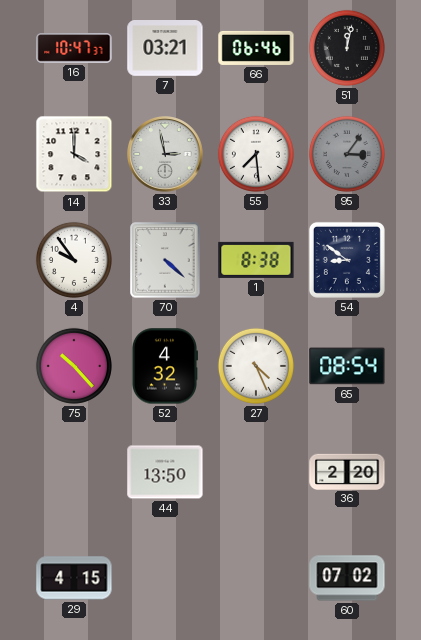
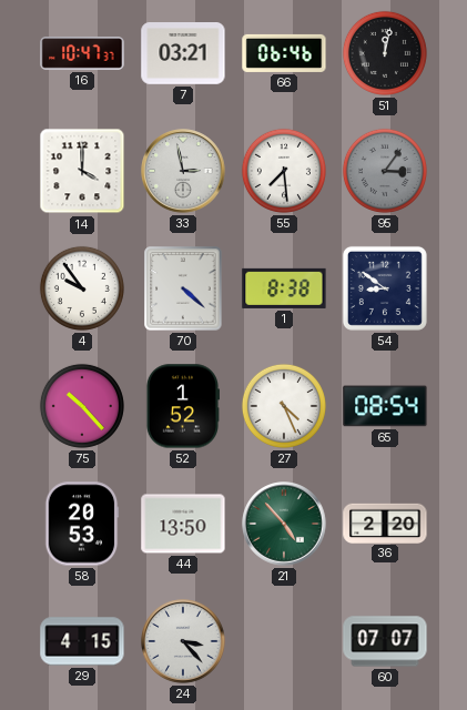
52: 4:32 -> 1:52 (182, 406)
58: none -> 20:53 (82, 524)
21: none -> 4:53 (284, 524)
24: none -> 3:23 (183, 641)
60: 07:02 -> 07:07 (385, 641)
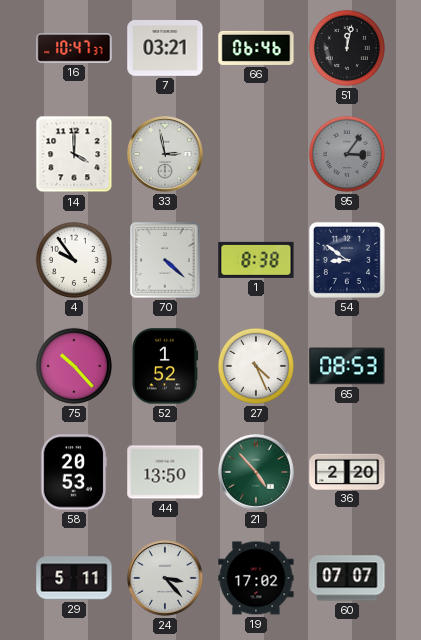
55: 7:29 -> none (284, 171)
65: 08:54 -> 08:53 (347, 366)
29: 4:15 -> 5:11 (74, 578)
19: none -> 17:02 (256, 578)
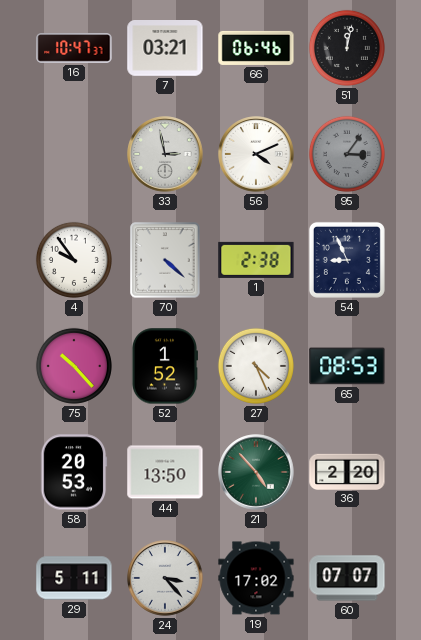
14: 4:00 -> none (74, 154)
56: none -> 4:11 (256, 154)
1: 8:38 -> 2:38 (256, 260)
54: 8:51 -> 8:56 (347, 260)
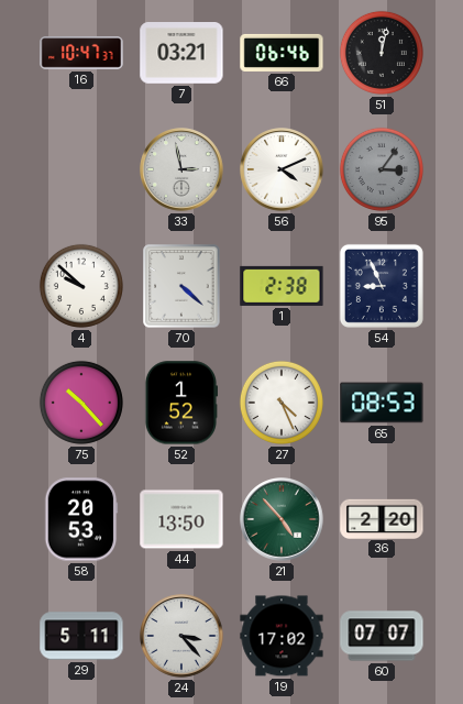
4: 9:54 -> 9:52 (81, 286)
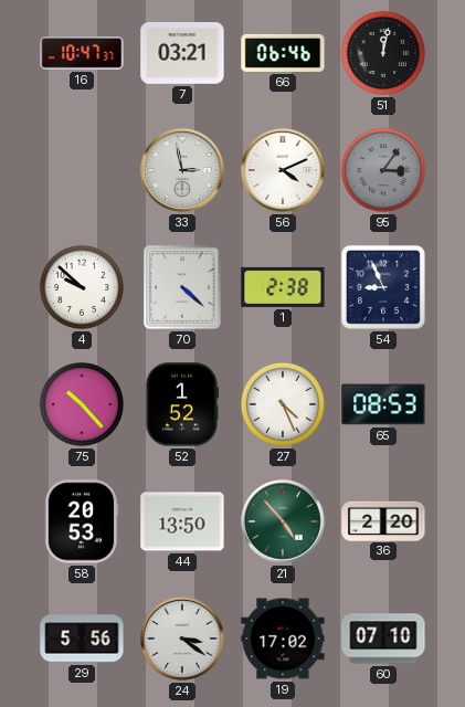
29: 5:11 -> 5:56 (82, 639)
24: 3:23 -> 3:21 (182, 639)
60: 07:07 -> 07:10 (383, 639)
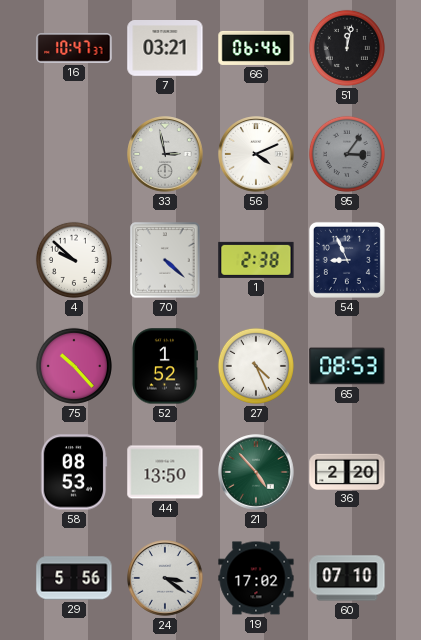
58: 20:53 -> 08:53 (74, 472)
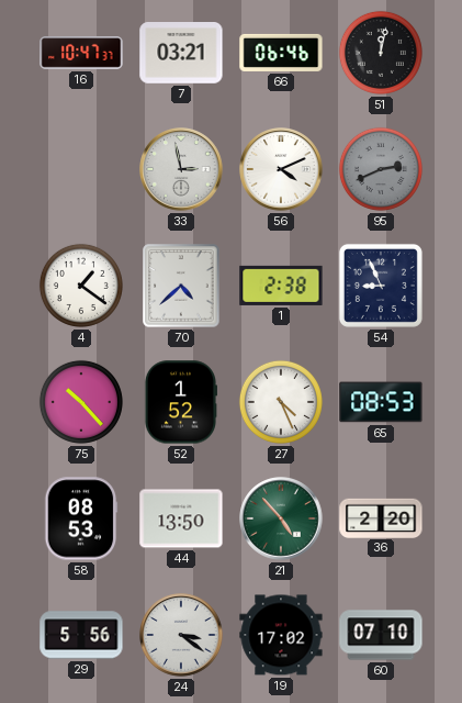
95: 3:06 -> 2:41 (381, 169)
4: 9:52 -> 1:21 (81, 286)
70: 4:22 -> 4:38 (181, 286)
